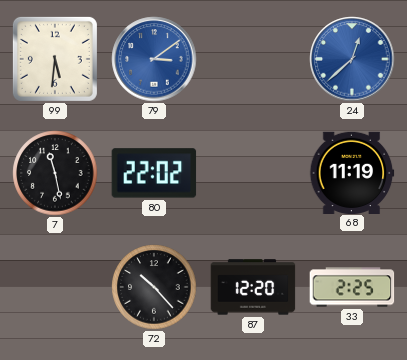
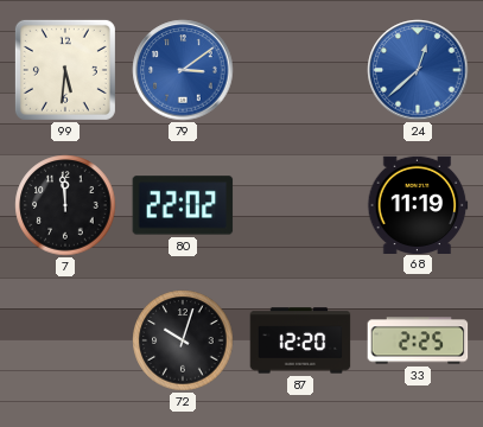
7: 11:28 -> 11:59 (65, 205)
72: 10:23 -> 10:03 (183, 340)
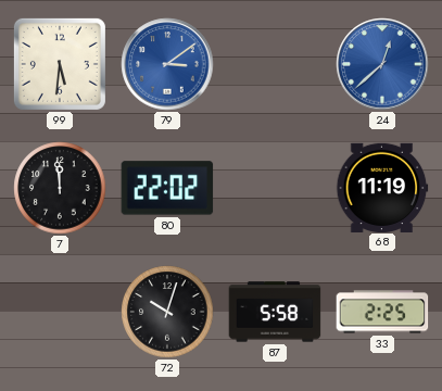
87: 12:20 -> 5:58 (275, 312)
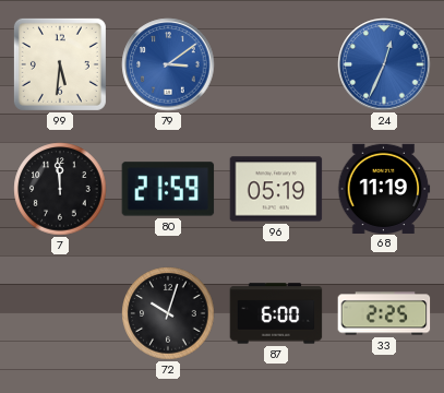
24: 12:38 -> 12:34 (384, 64)
80: 22:02 -> 21:59 (168, 189)
96: none -> 05:19 (276, 189)
87: 5:58 -> 6:00 (276, 313)
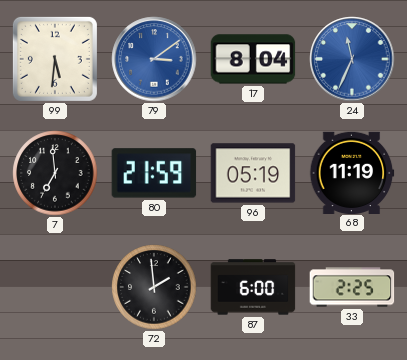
17: none -> 8:04 (253, 59)
24: 12:34 -> 11:34 (352, 59)
7: 11:59 -> 6:59 (55, 173)
72: 10:03 -> 1:59 (154, 287)
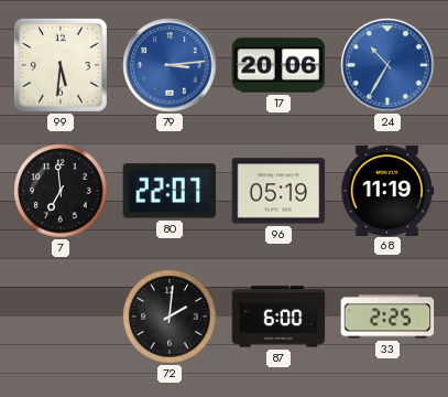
79: 3:09 -> 3:14 (170, 65)
17: 8:04 -> 20:06 (278, 65)
24: 11:34 -> 10:35 (387, 65)
80: 21:59 -> 22:07 (170, 191)
72: 1:59 -> 2:01 (170, 316)
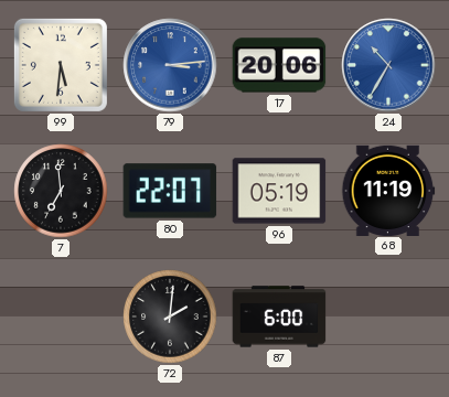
33: 2:25 -> none (387, 316)
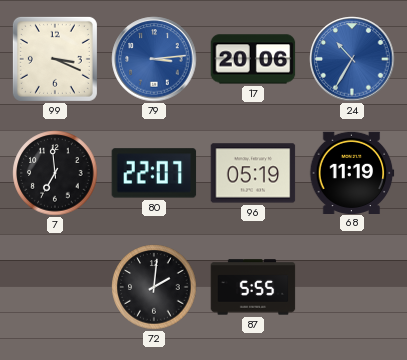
99: 5:31 -> 3:19 (55, 59)
87: 6:00 -> 5:55 (253, 287)
